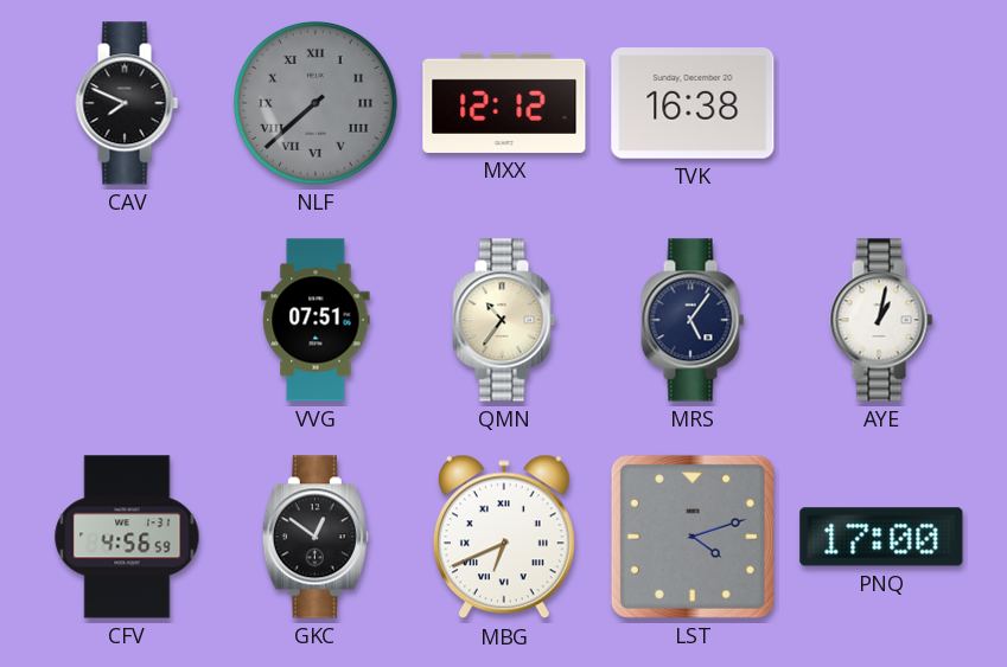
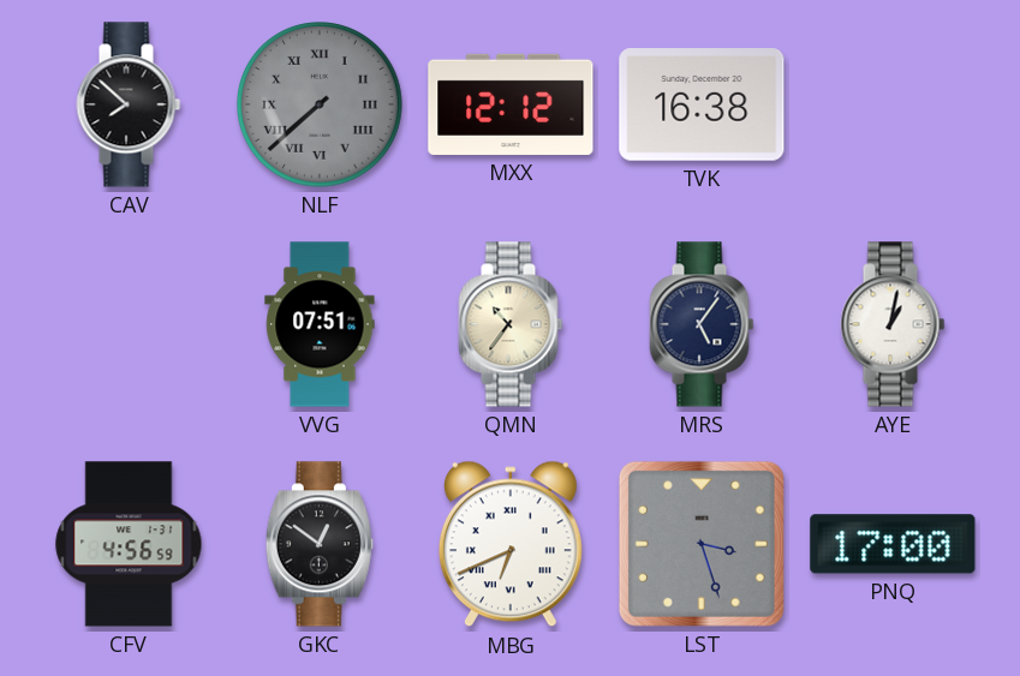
CAV: 7:49 -> 7:52 (129, 104)
LST: 4:12 -> 3:27 (702, 544)
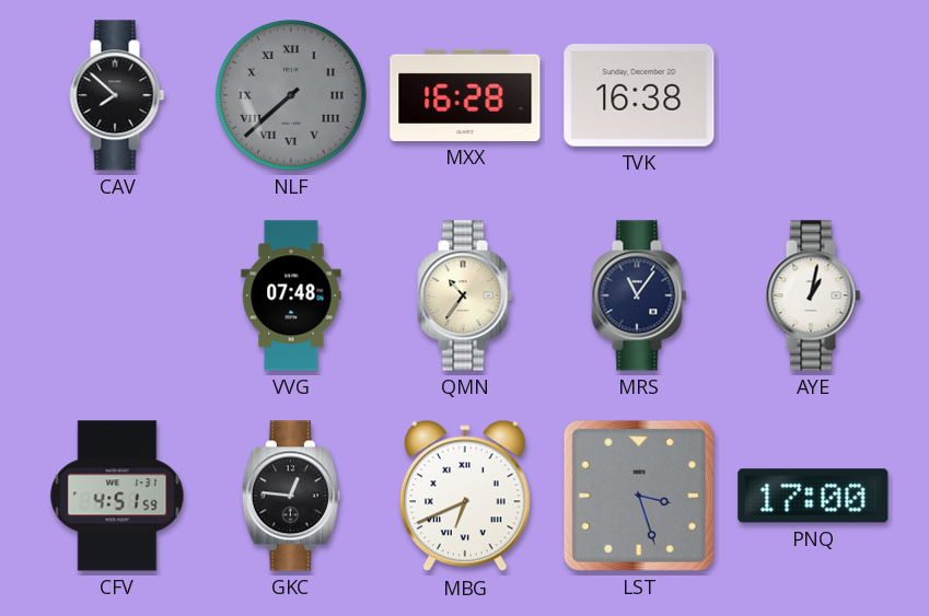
MXX: 12:12 -> 16:28 (465, 95)
VVG: 07:51 -> 07:48 (291, 295)
MRS: 5:06 -> 11:06 (639, 295)
CFV: 4:56 -> 4:51 (117, 496)
GKC: 12:51 -> 12:46 (291, 496)
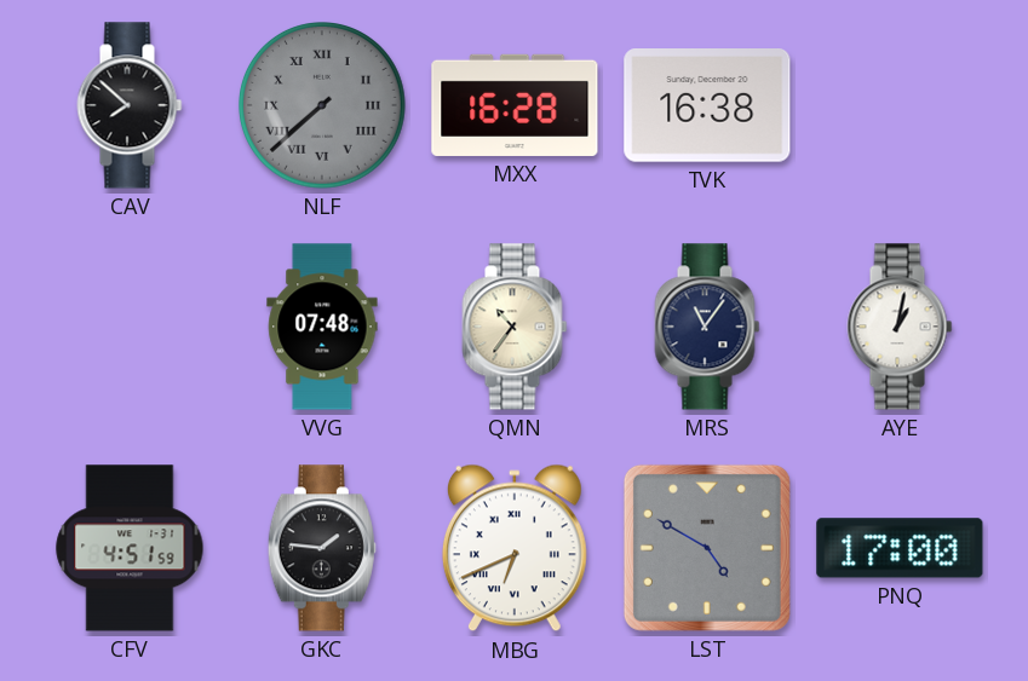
GKC: 12:46 -> 1:46 (322, 548)
LST: 3:27 -> 4:50 (707, 548)
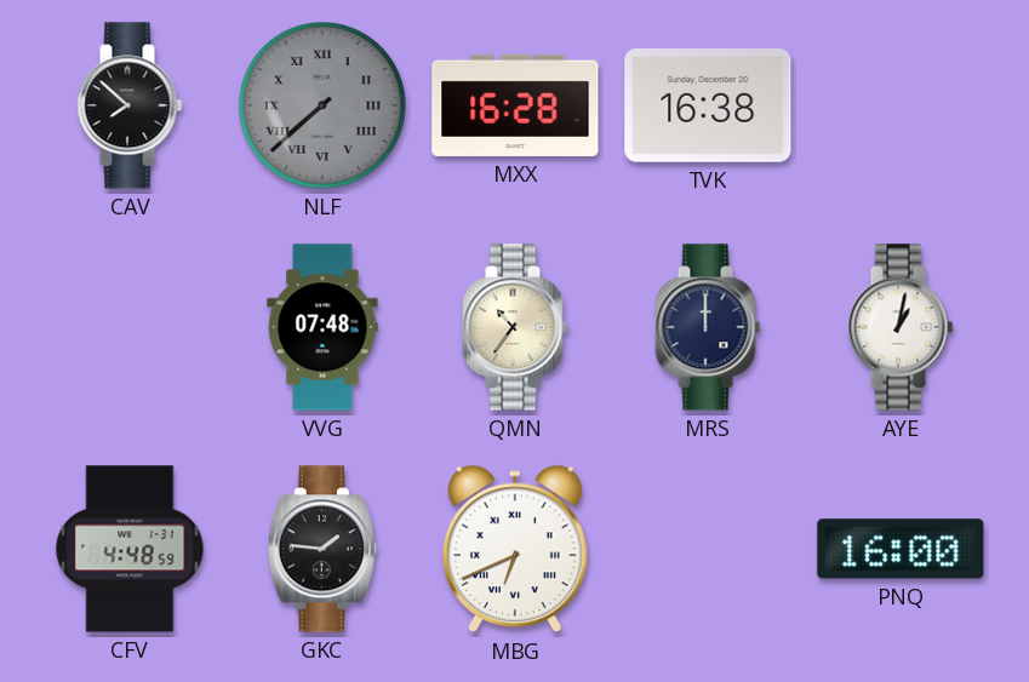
MRS: 11:06 -> 12:00 (708, 327)
CFV: 4:51 -> 4:48 (130, 549)
LST: 4:50 -> none (707, 548)
PNQ: 17:00 -> 16:00 (901, 549)
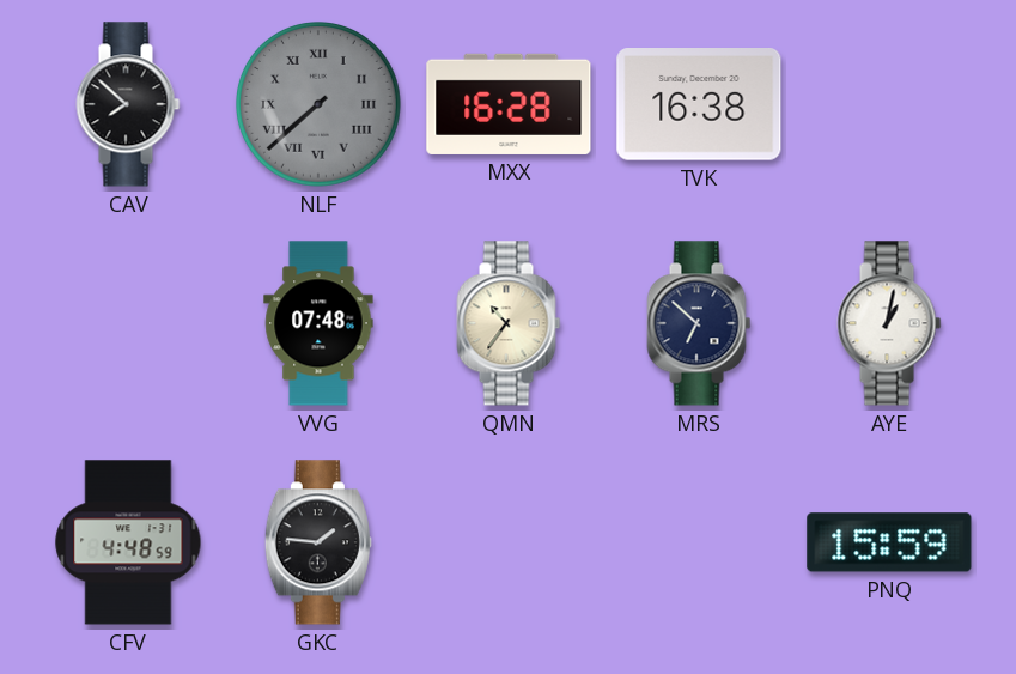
MRS: 12:00 -> 6:52 (699, 323)
MBG: 6:41 -> none (515, 549)
PNQ: 16:00 -> 15:59 (889, 542)
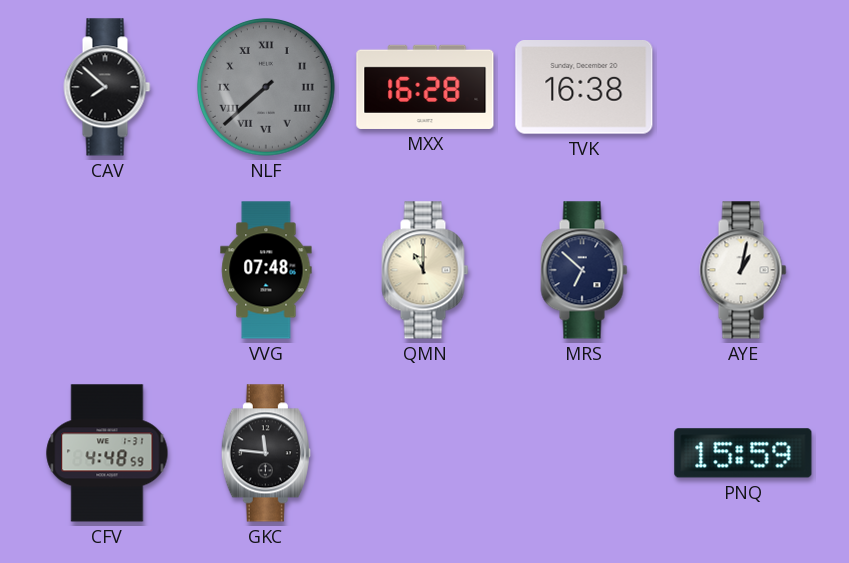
QMN: 10:36 -> 11:00 (425, 270)
GKC: 1:46 -> 11:46 (266, 453)
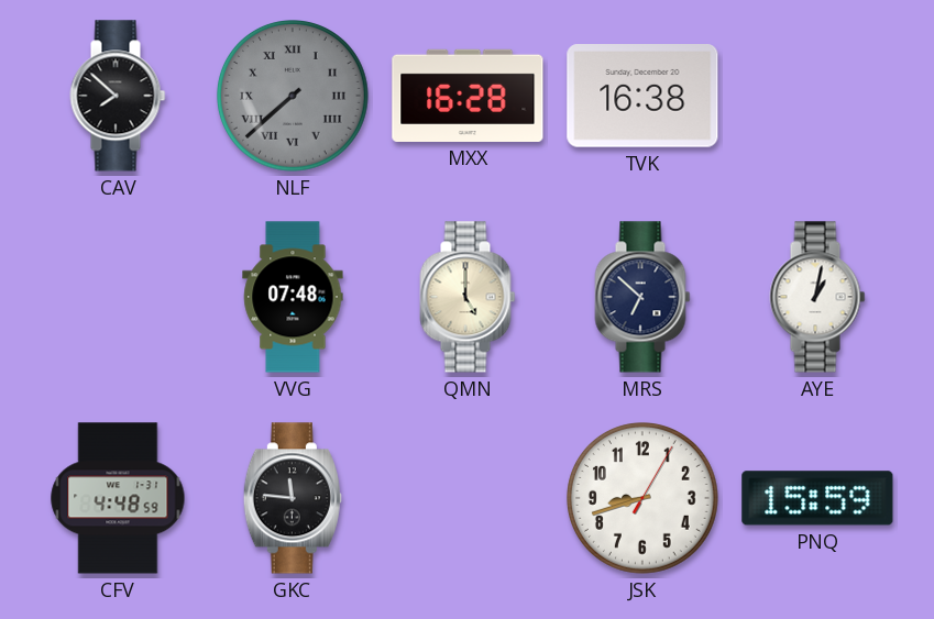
QMN: 11:00 -> 5:00 (468, 297)
JSK: none -> 8:42 (644, 499)
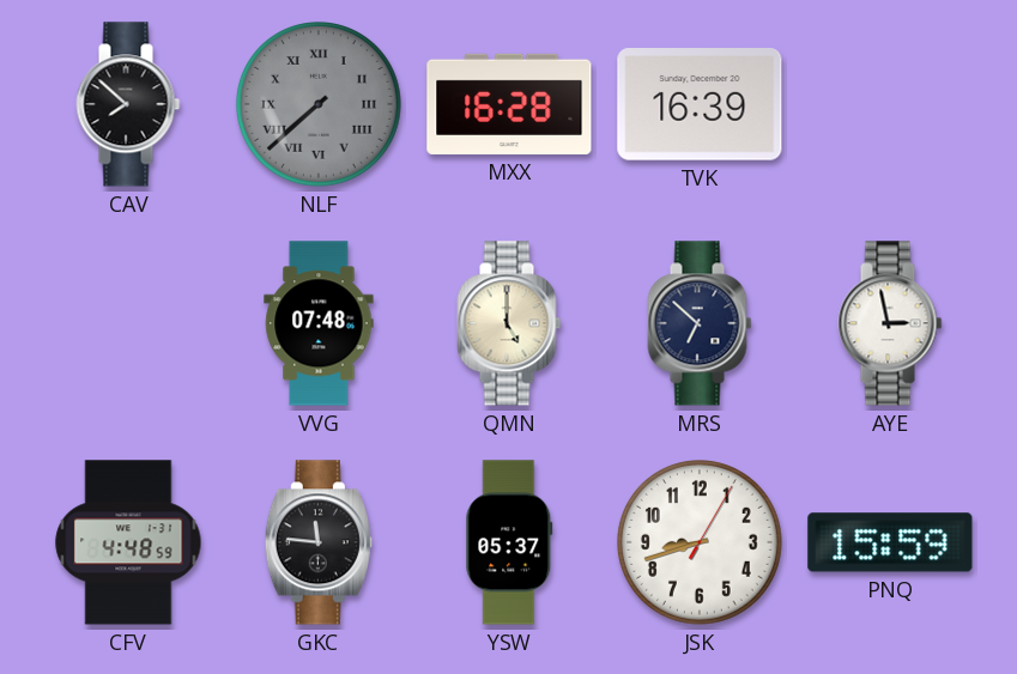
TVK: 16:38 -> 16:39 (700, 105)
AYE: 1:02 -> 2:58 (890, 323)
YSW: none -> 05:37 (509, 542)
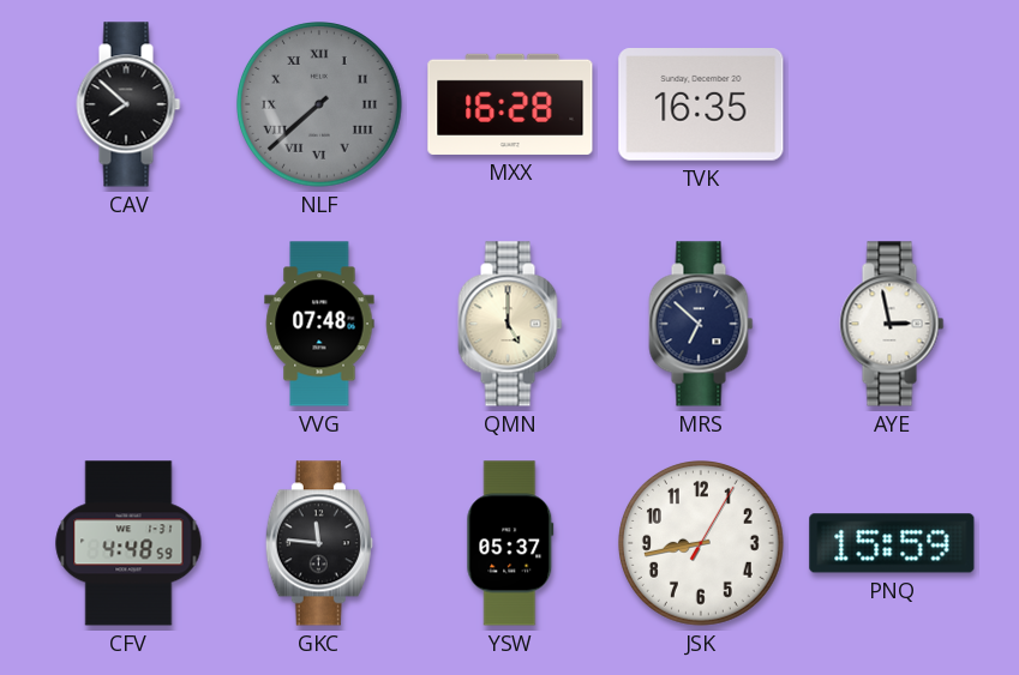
TVK: 16:39 -> 16:35 (701, 106)
JSK: 8:42 -> 8:43 (702, 544)
